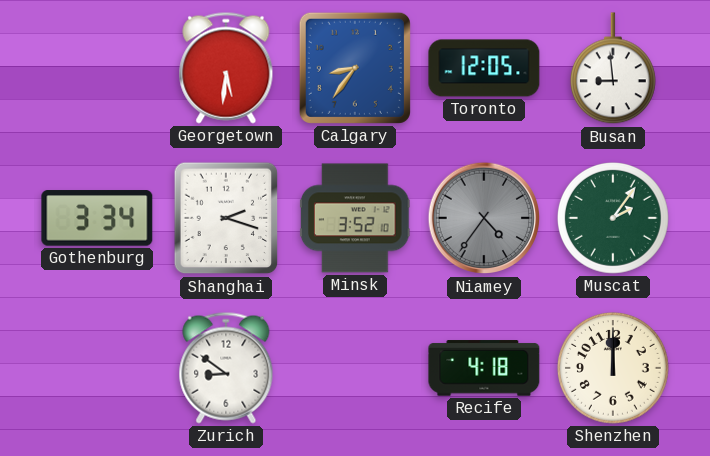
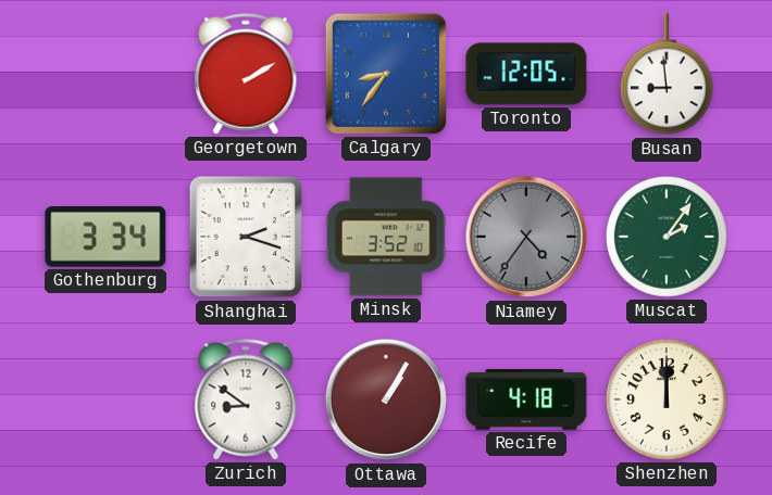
Georgetown: 5:31 -> 2:10 (246, 74)
Ottawa: none -> 1:05 (386, 399)
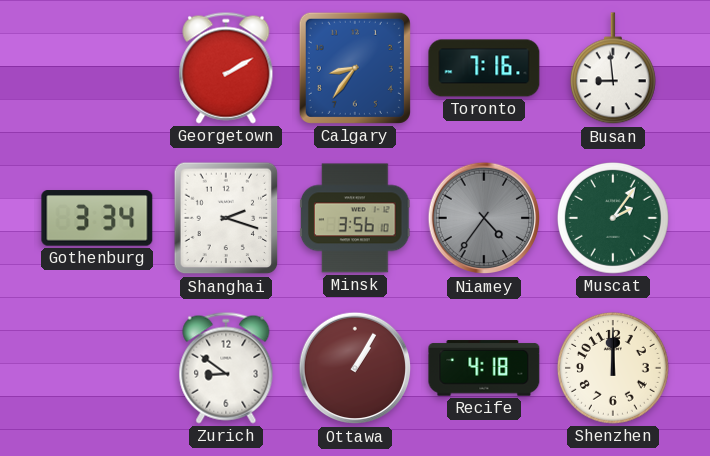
Toronto: 12:05 -> 7:16 (484, 68)
Minsk: 3:52 -> 3:56 (356, 218)
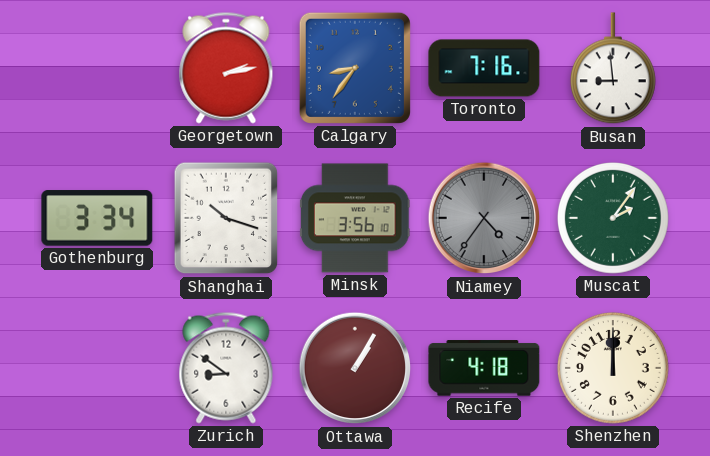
Georgetown: 2:10 -> 2:13 (226, 68)
Shanghai: 2:18 -> 10:18 (226, 218)
